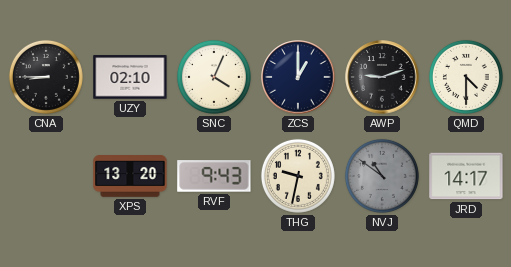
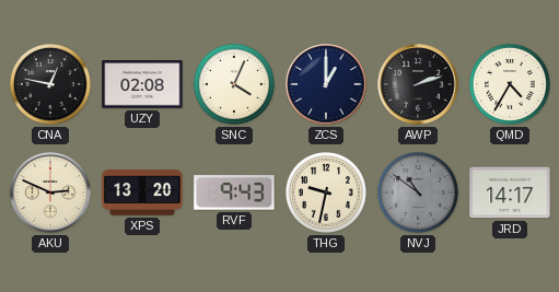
CNA: 8:45 -> 12:47 (50, 84)
UZY: 02:10 -> 02:08 (142, 84)
AWP: 9:12 -> 2:12 (418, 84)
QMD: 4:30 -> 4:35 (510, 84)
AKU: none -> 2:49 (50, 192)
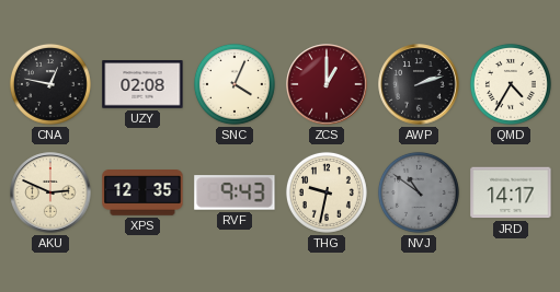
ZCS dial: navy -> burgundy (327, 84)
XPS: 13:20 -> 12:35 (142, 194)
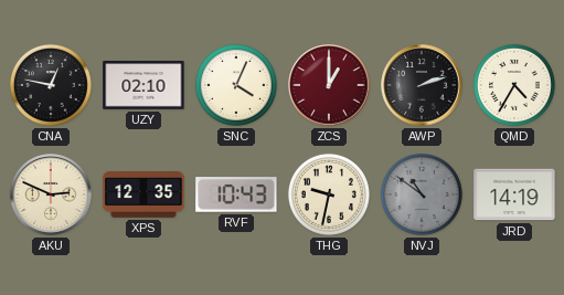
UZY: 02:08 -> 02:10 (143, 85)
RVF: 9:43 -> 10:43 (236, 194)
JRD: 14:17 -> 14:19 (514, 194)
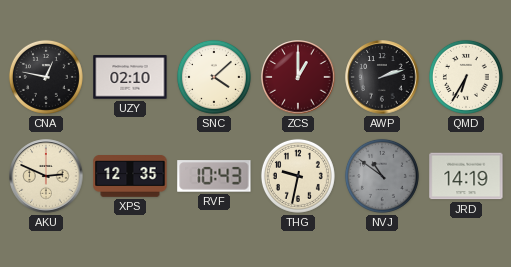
SNC: 4:04 -> 4:08 (214, 77)
QMD: 4:35 -> 6:35 (466, 77)
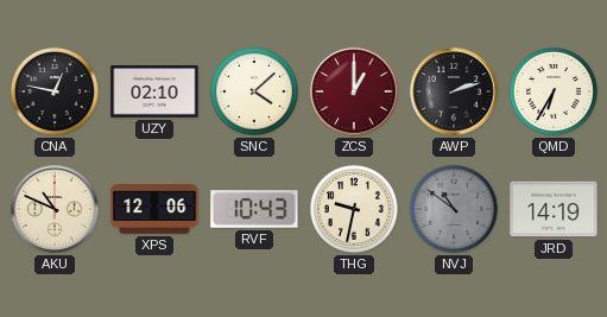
AKU: 2:49 -> 10:49 (55, 209)
XPS: 12:35 -> 12:06 (154, 210)
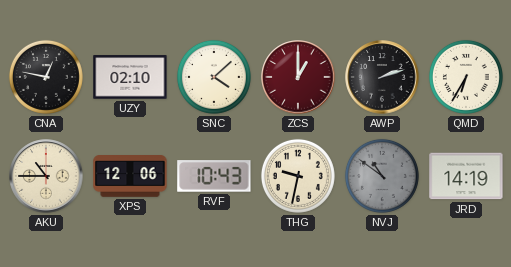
AKU: 10:49 -> 10:45 (46, 176)
